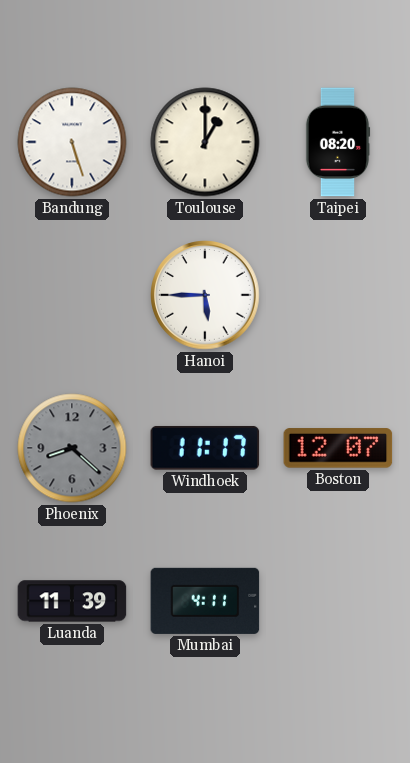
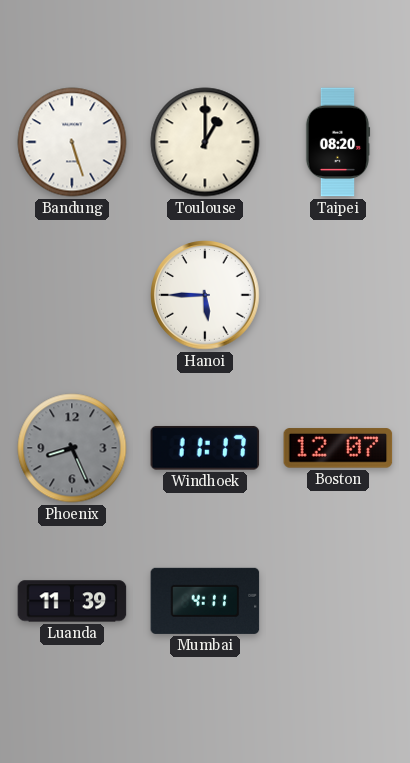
Phoenix: 8:22 -> 8:26 (72, 448)
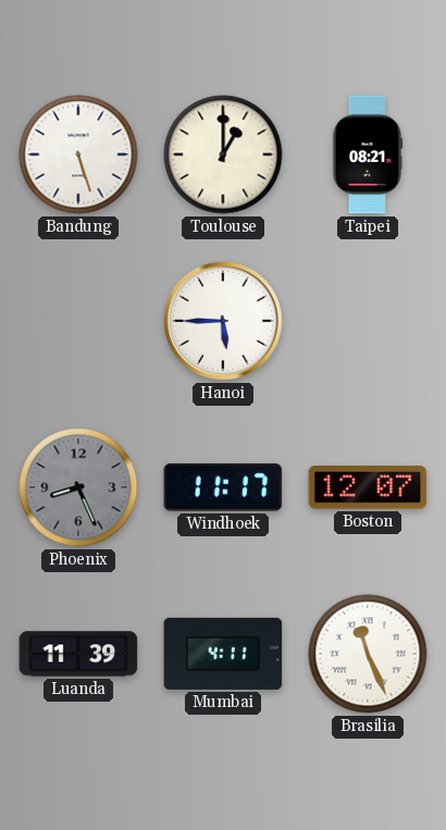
Taipei: 08:20 -> 08:21 (368, 154)
Brasilia: none -> 11:26 (368, 654)
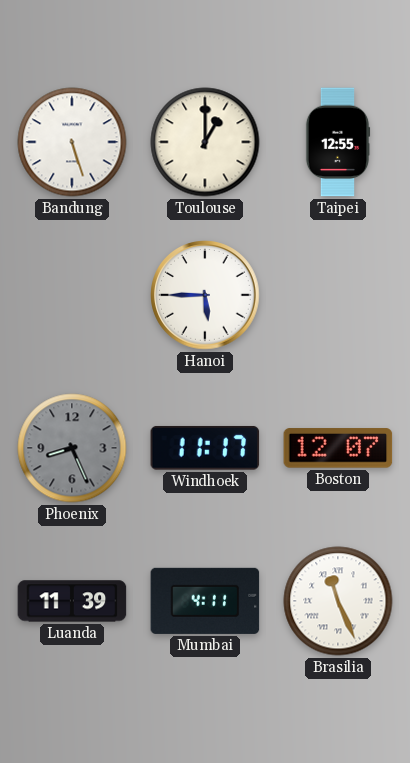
Taipei: 08:21 -> 12:55 (338, 142)
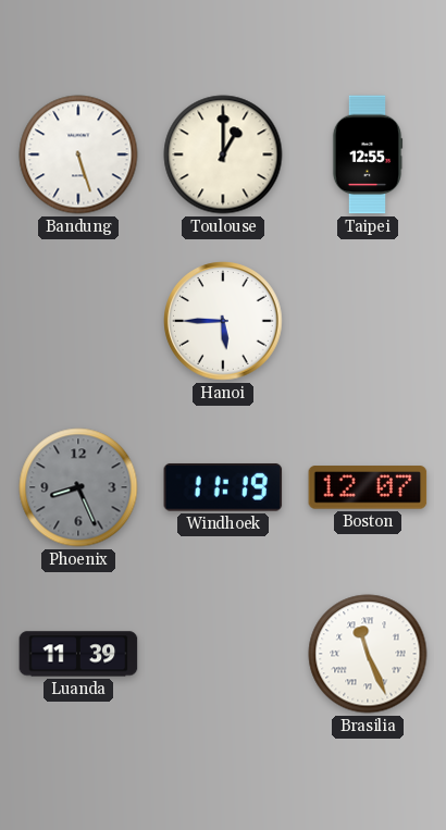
Windhoek: 11:17 -> 11:19 (223, 487)
Mumbai: 4:11 -> none (205, 601)
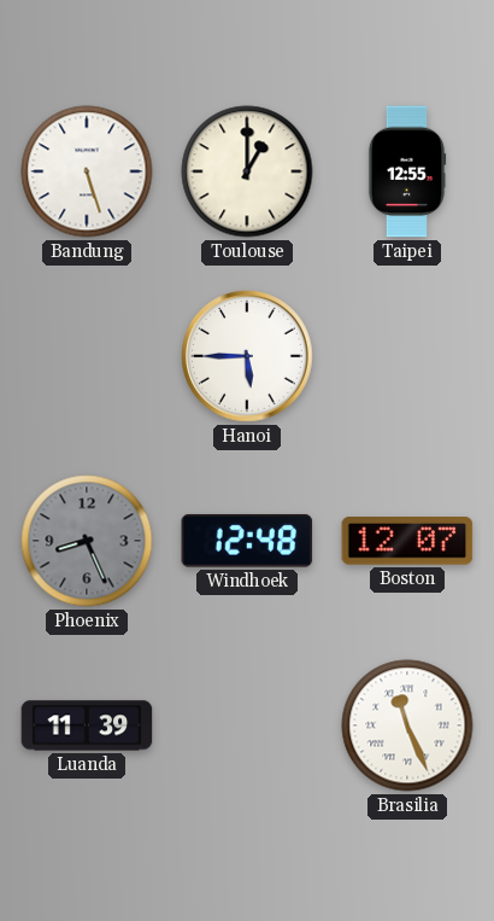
Windhoek: 11:19 -> 12:48 (247, 541)
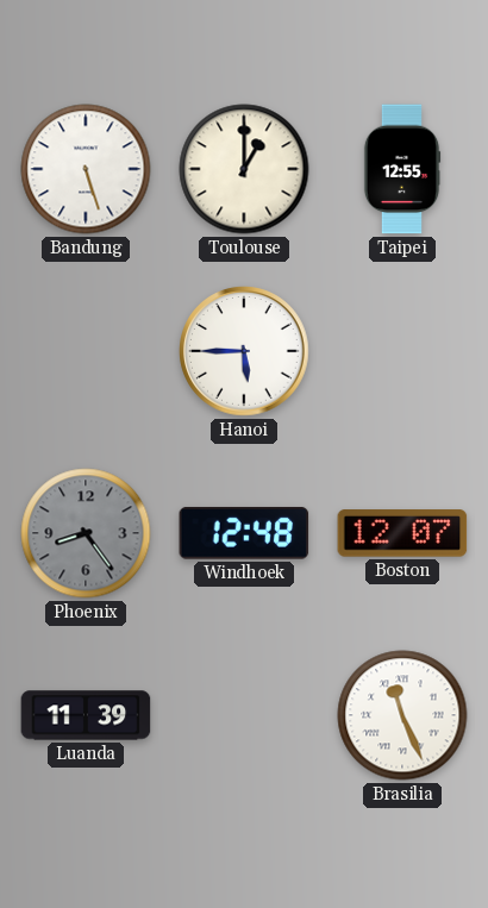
Phoenix: 8:26 -> 8:24 (86, 533)
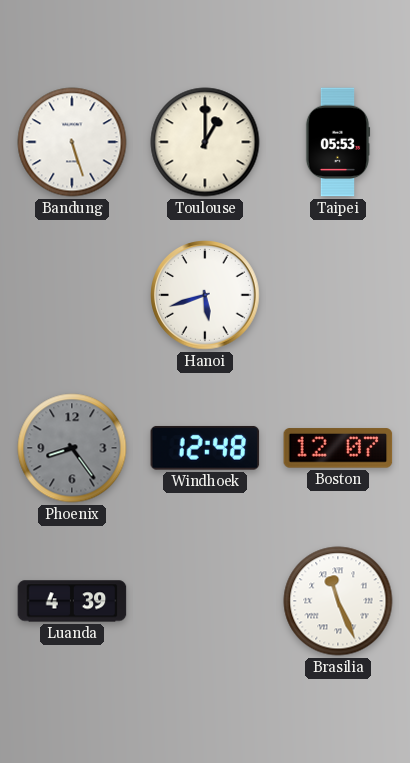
Taipei: 12:55 -> 05:53 (338, 142)
Hanoi: 5:45 -> 5:42 (205, 295)
Luanda: 11:39 -> 4:39 (72, 601)
